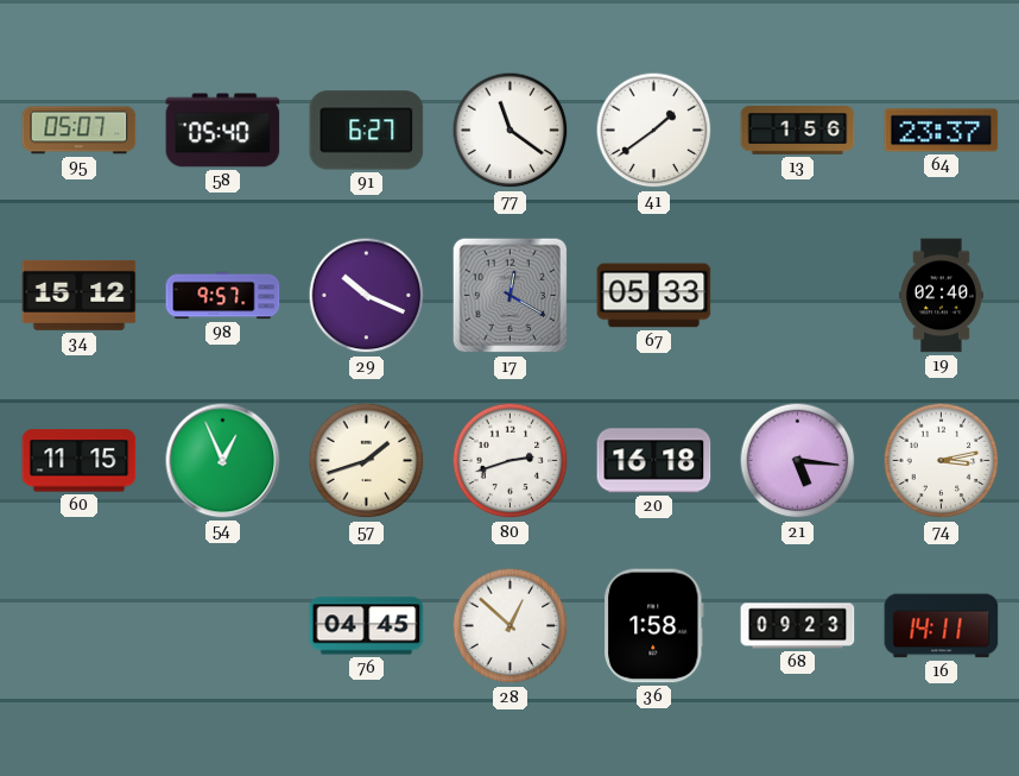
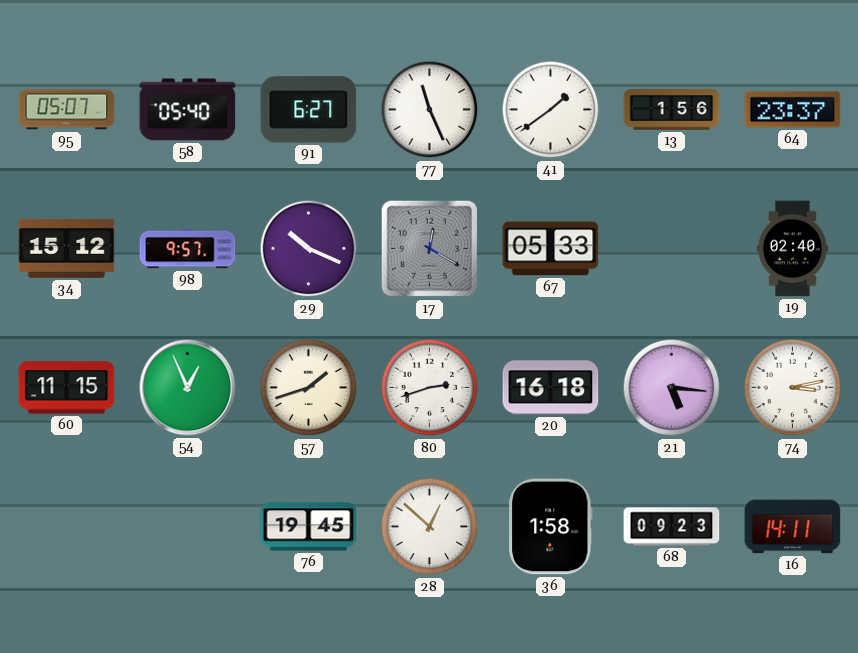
77: 11:21 -> 11:26 (430, 110)
76: 04:45 -> 19:45 (309, 527)
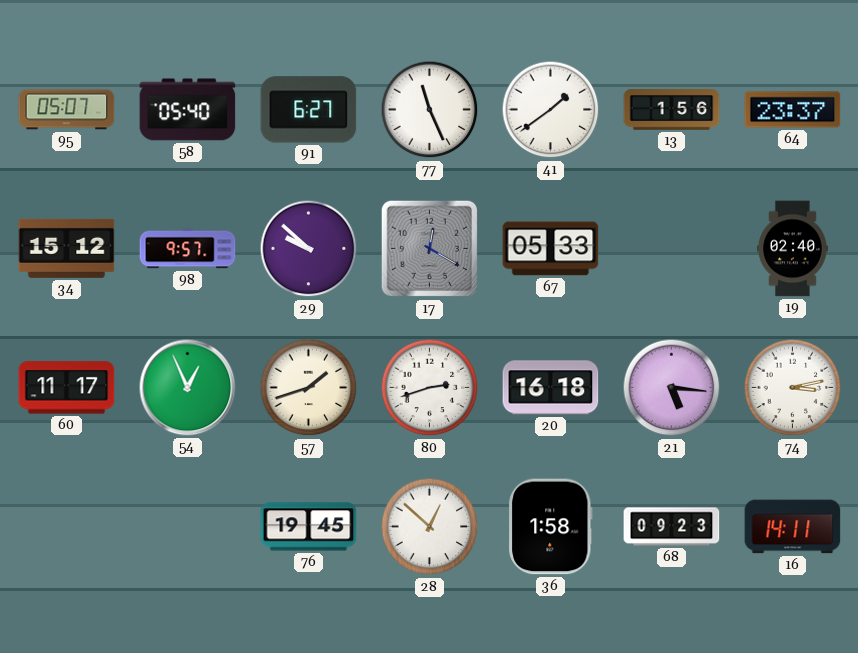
29: 10:19 -> 9:52 (309, 249)
60: 11:15 -> 11:17 (67, 388)
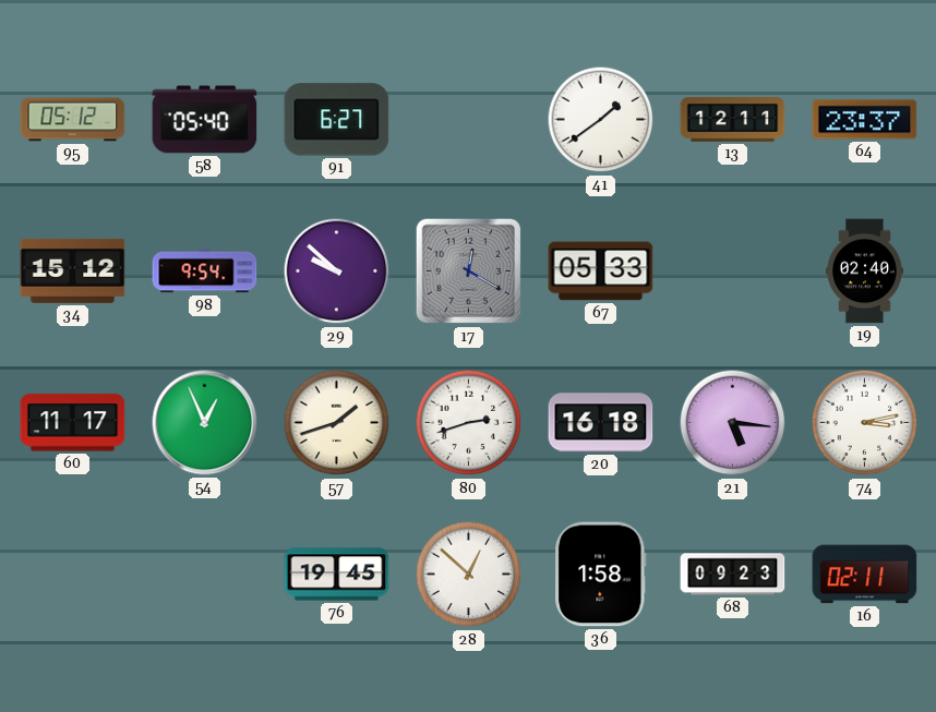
95: 05:07 -> 05:12 (73, 120)
77: 11:26 -> none (430, 110)
13: 1:56 -> 12:11 (733, 120)
98: 9:57 -> 9:54 (205, 271)
16: 14:11 -> 02:11 (865, 575)
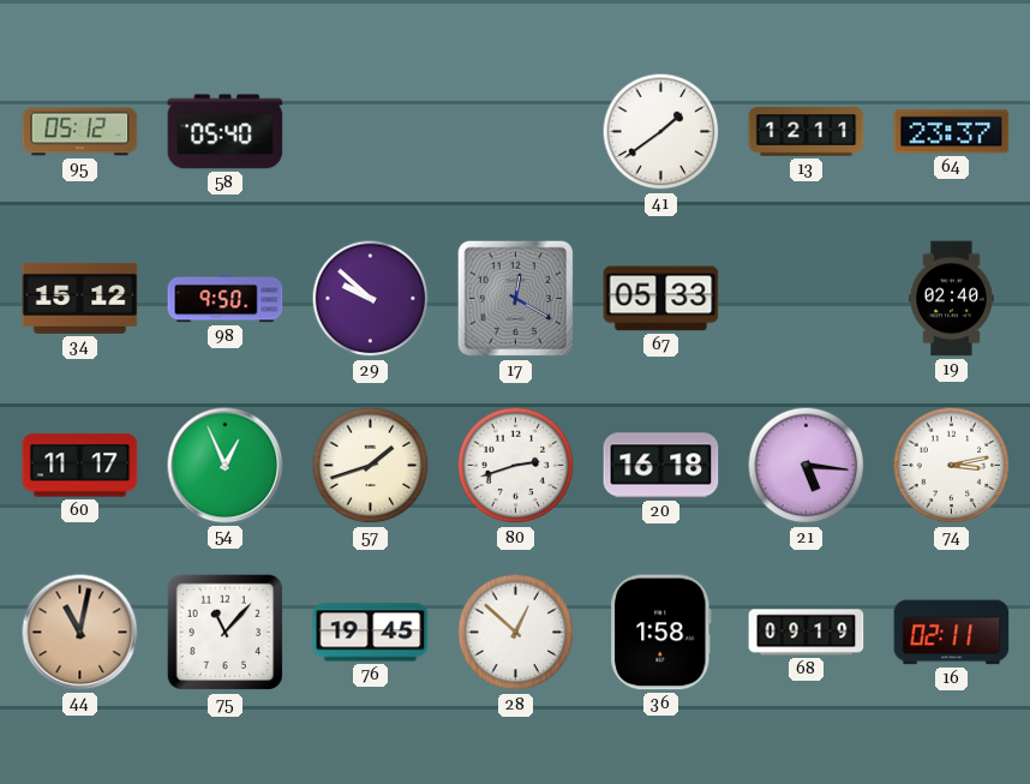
91: 6:27 -> none (337, 120)
98: 9:54 -> 9:50 (226, 299)
44: none -> 11:02 (80, 633)
75: none -> 11:07 (226, 633)
68: 09:23 -> 09:19 (807, 633)
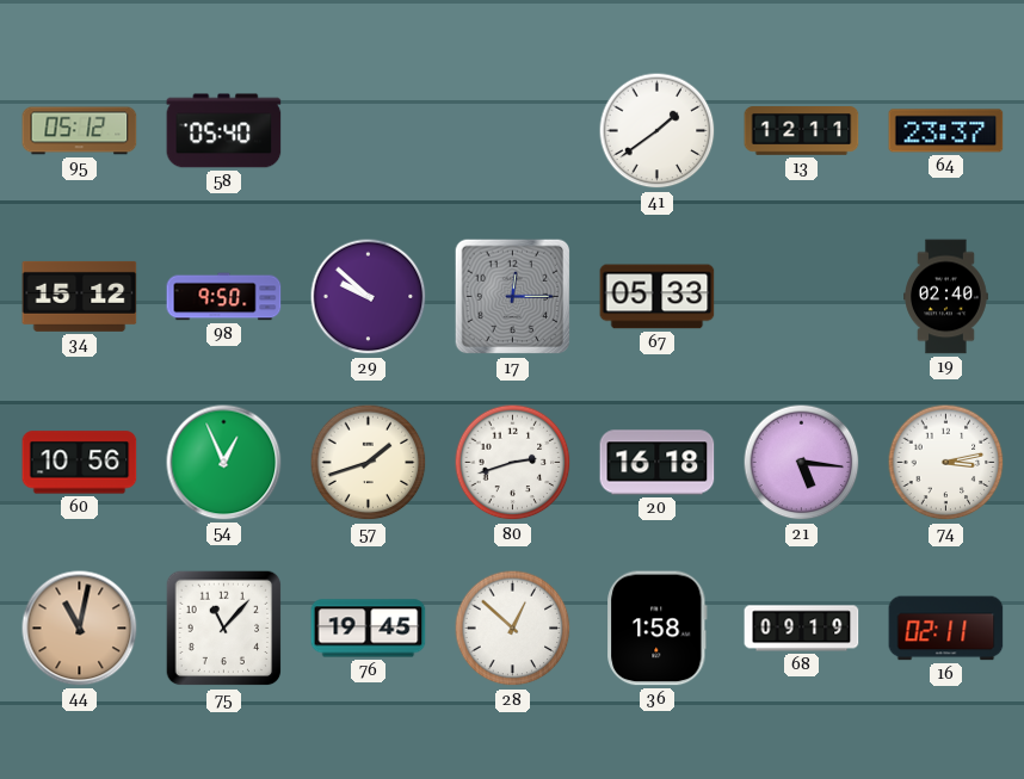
17: 12:20 -> 12:15 (513, 297)
60: 11:17 -> 10:56 (80, 463)
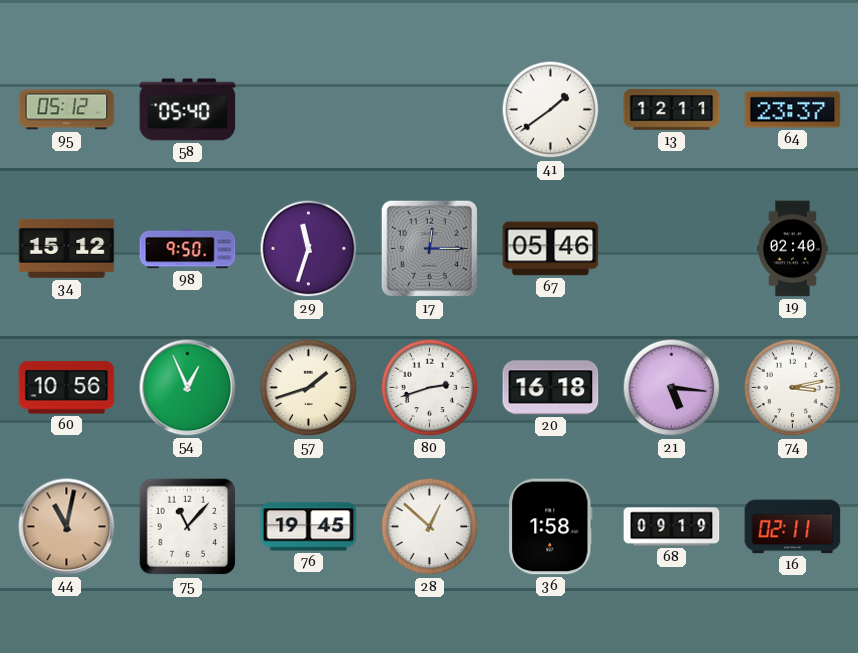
29: 9:52 -> 11:33 (309, 249)
67: 05:33 -> 05:46 (551, 249)
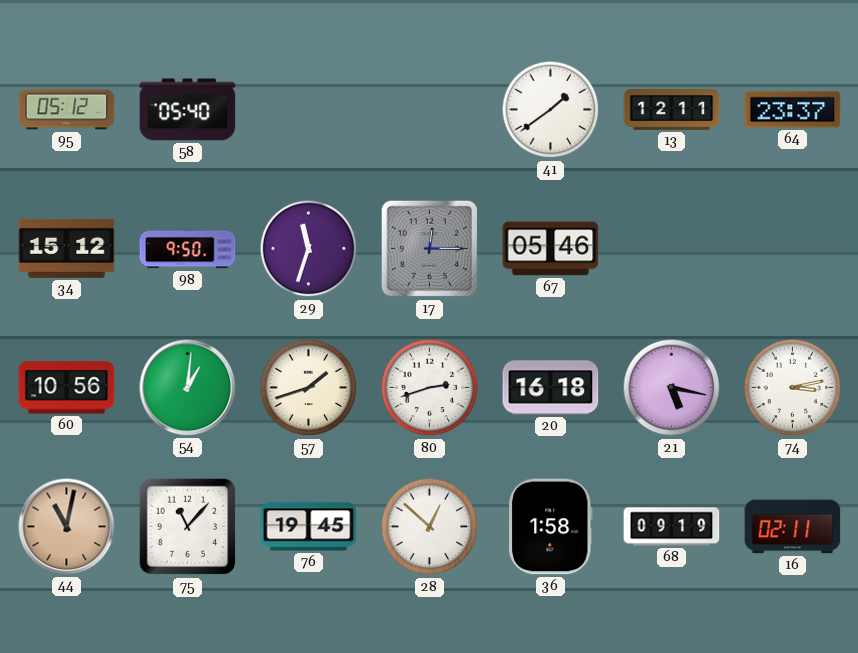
19: 02:40 -> none (793, 249)
54: 12:56 -> 1:01 (188, 388)
21: 5:16 -> 5:17 (672, 388)
